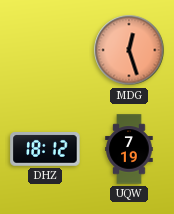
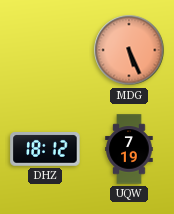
MDG: 12:27 -> 5:26 (129, 50)
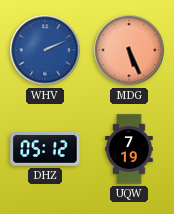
WHV: none -> 2:11 (45, 50)
DHZ: 18:12 -> 05:12 (45, 149)
